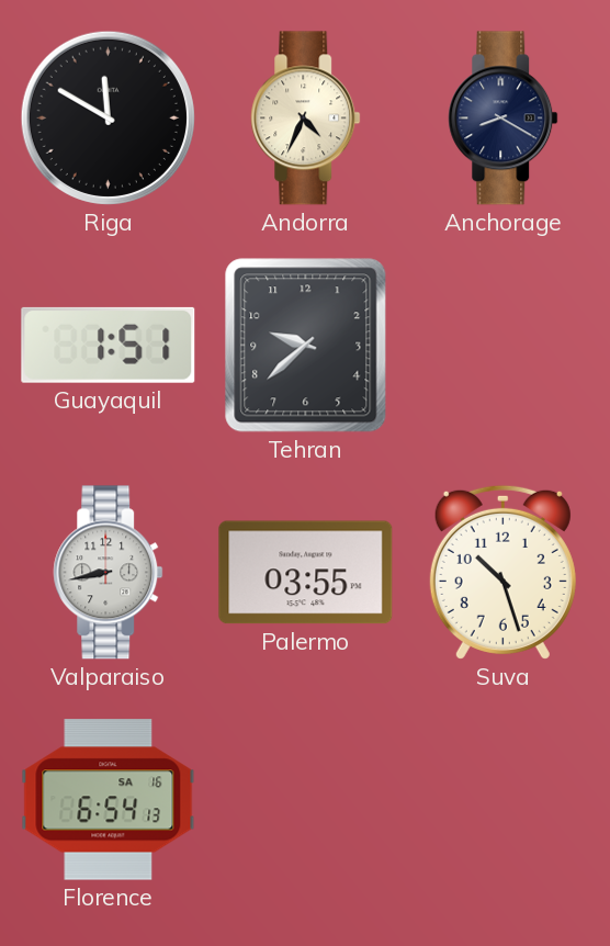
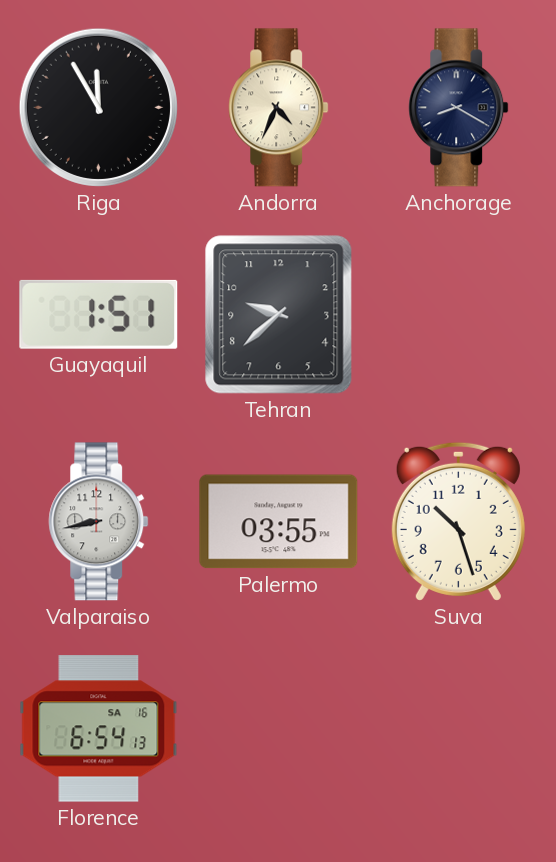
Riga: 11:50 -> 11:55 (98, 107)
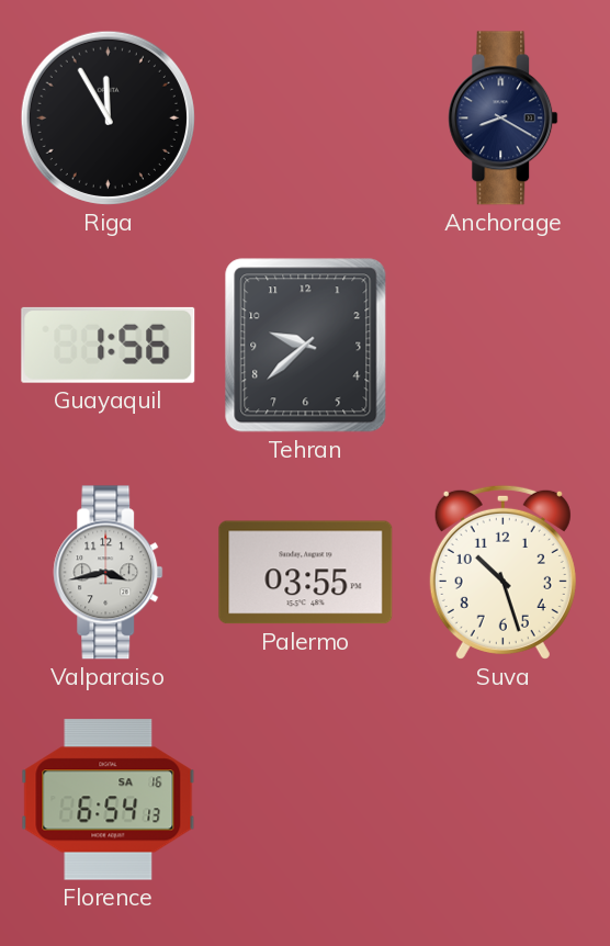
Andorra: 4:34 -> none (279, 108)
Guayaquil: 1:51 -> 1:56 (109, 345)
Valparaiso: 8:43 -> 3:43 (109, 573)
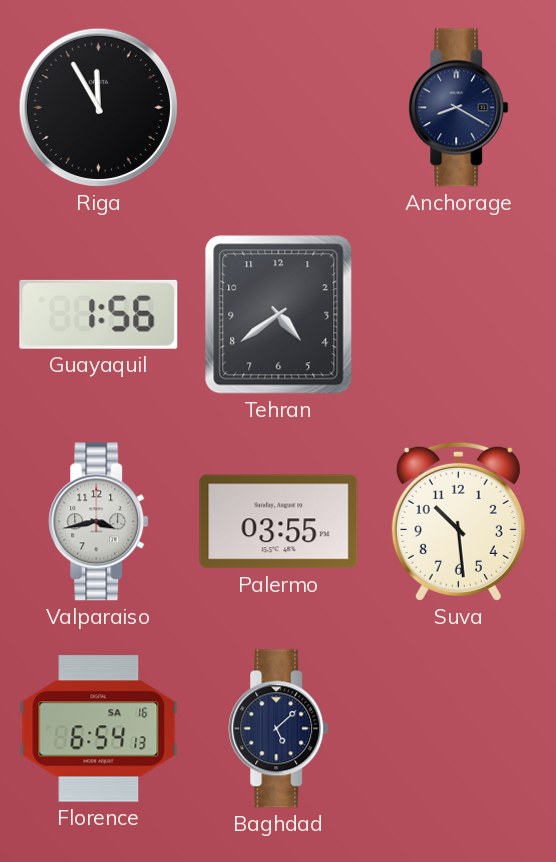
Tehran: 9:38 -> 4:39 (279, 315)
Suva: 10:27 -> 10:29 (458, 521)
Baghdad: none -> 5:08 (279, 729)
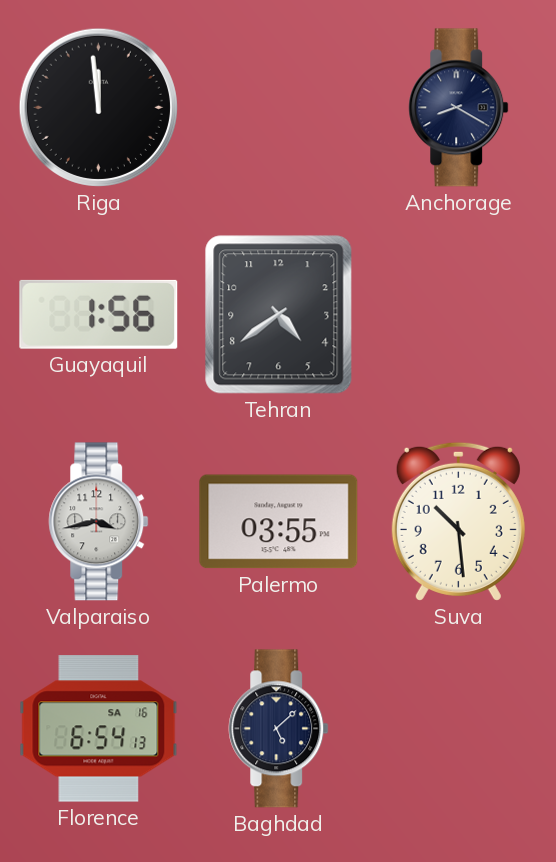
Riga: 11:55 -> 11:59 (98, 107)
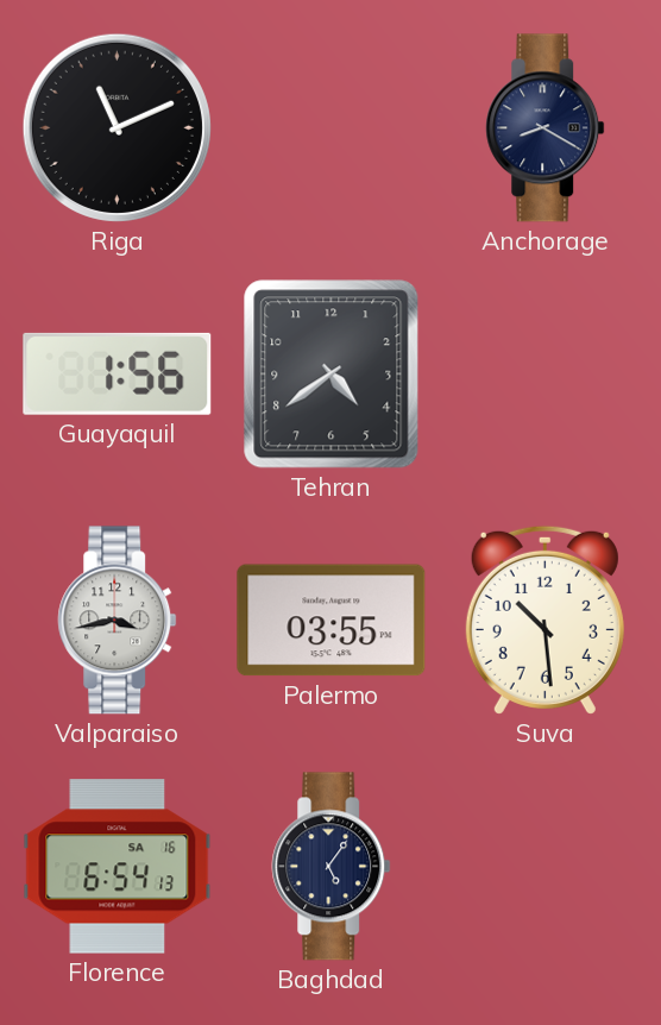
Riga: 11:59 -> 11:11 (117, 127)
Baghdad: 5:08 -> 5:06 (332, 867)
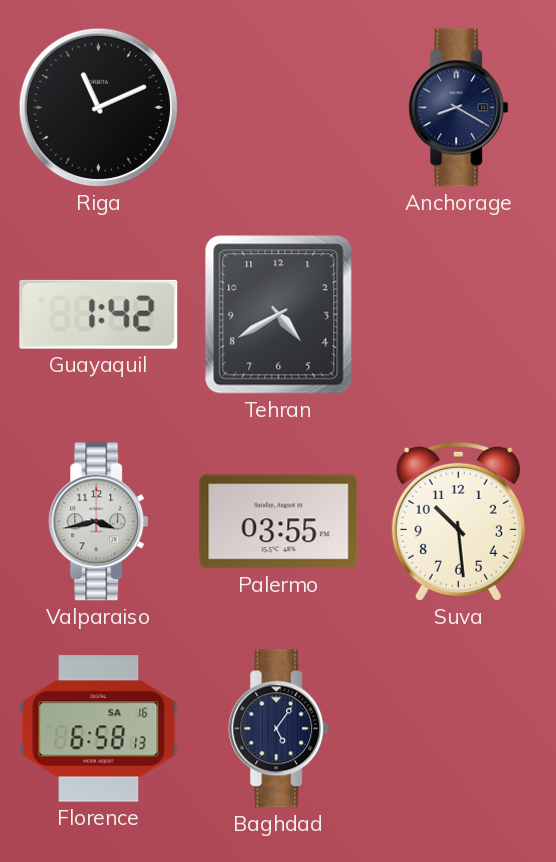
Guayaquil: 1:56 -> 1:42 (99, 314)
Tehran: 4:39 -> 4:40 (279, 315)
Florence: 6:54 -> 6:58 (99, 729)
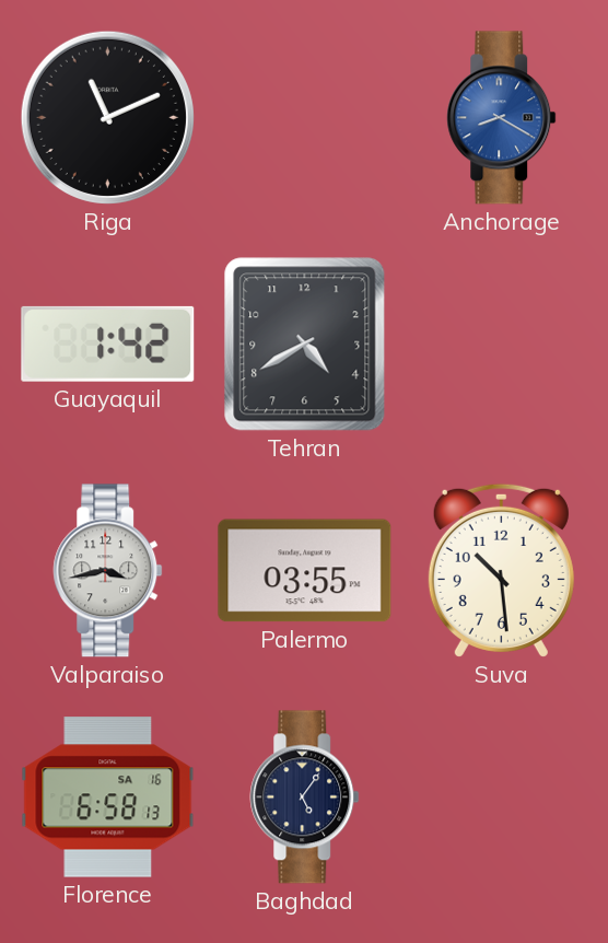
Anchorage dial: navy -> blue (502, 118)
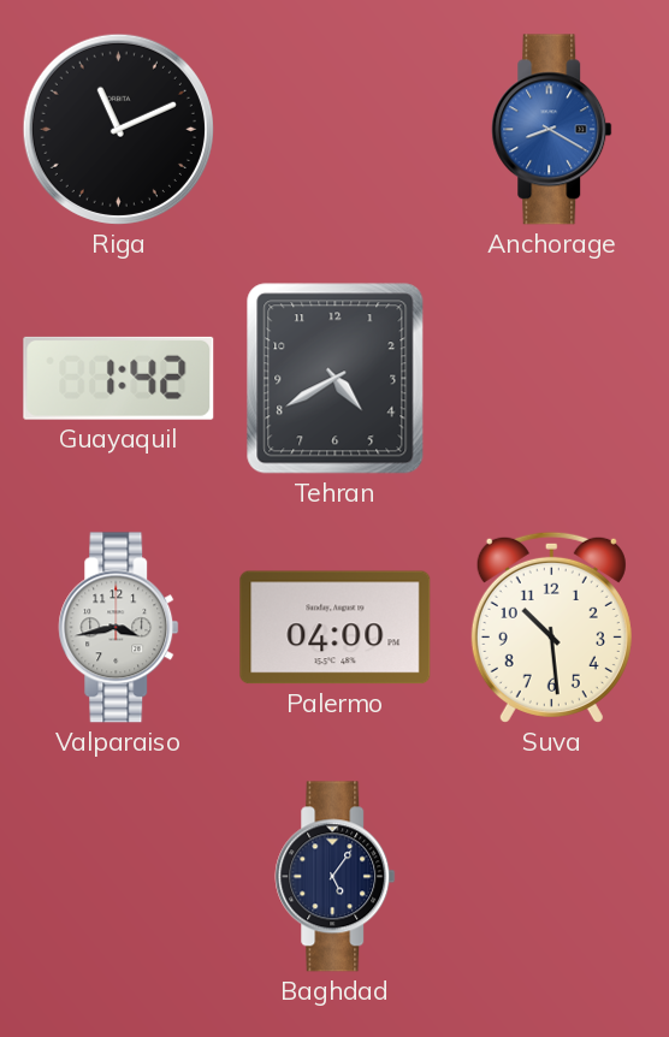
Palermo: 03:55 -> 04:00 (336, 628)
Florence: 6:58 -> none (108, 798)
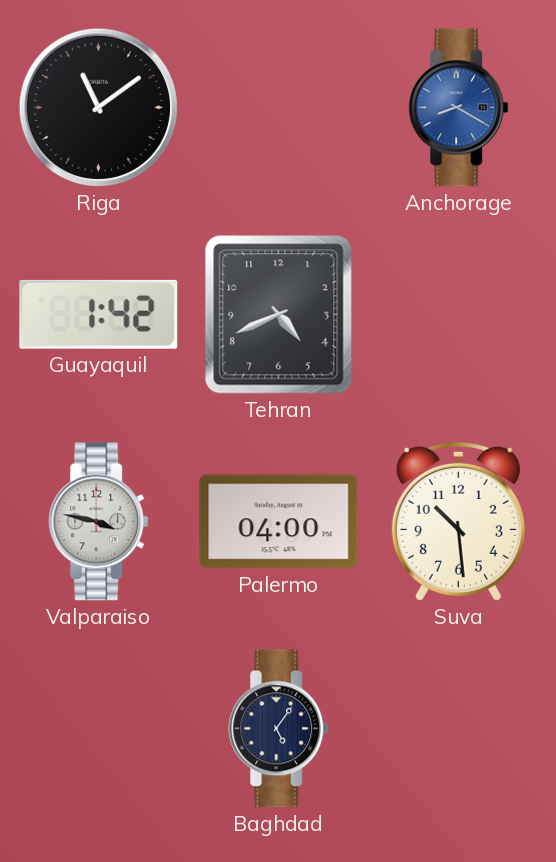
Riga: 11:11 -> 11:09 (98, 107)
Tehran: 4:40 -> 4:41 (279, 315)
Valparaiso: 3:43 -> 3:47 (99, 522)
